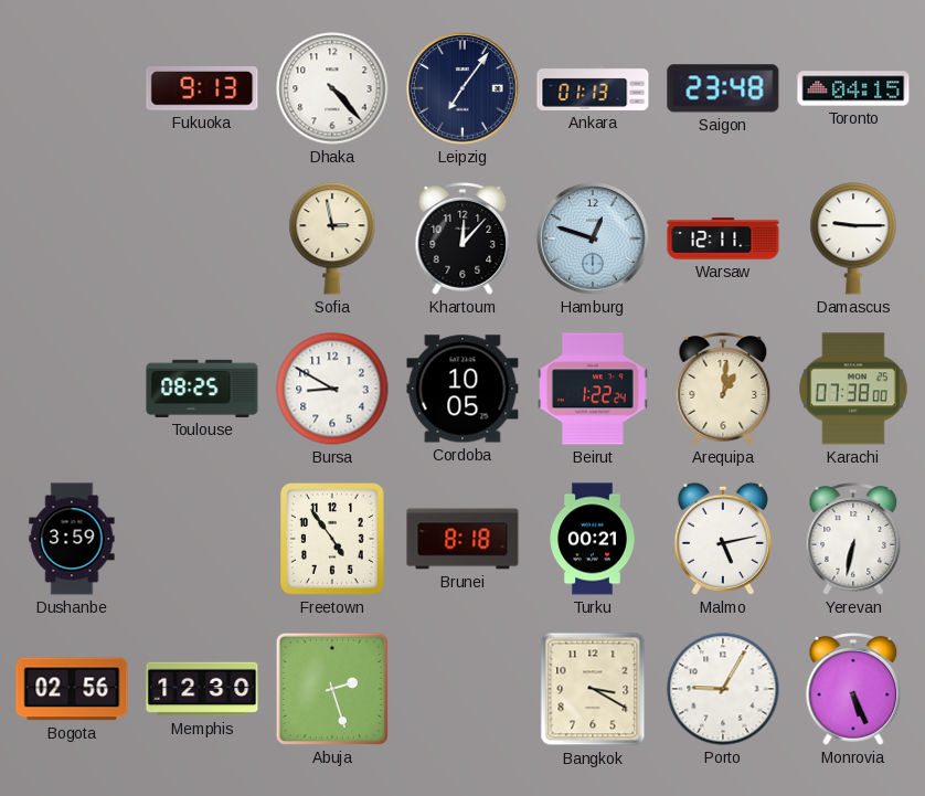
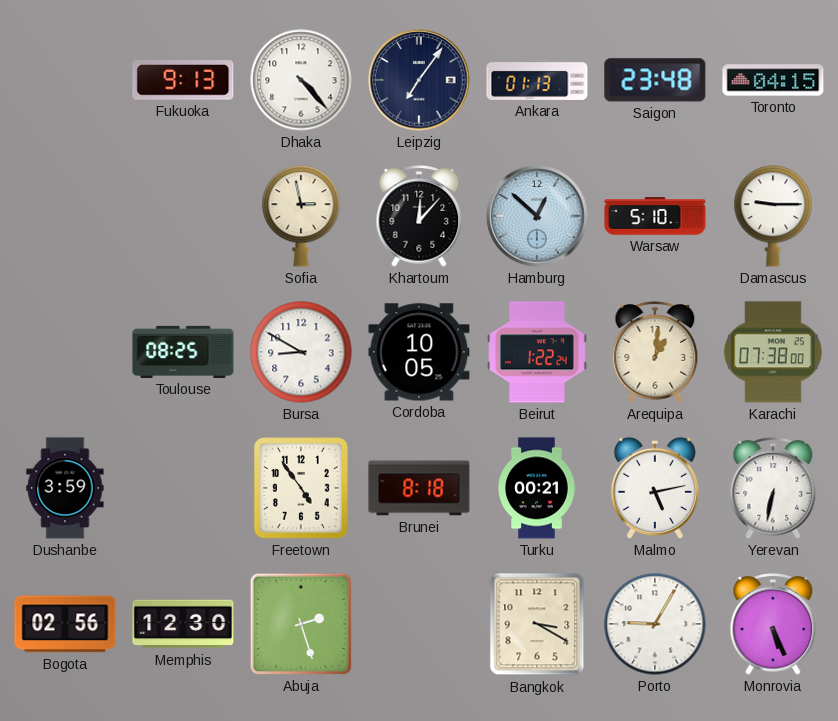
Hamburg: 12:48 -> 12:52 (537, 216)
Warsaw: 12:11 -> 5:10 (655, 216)
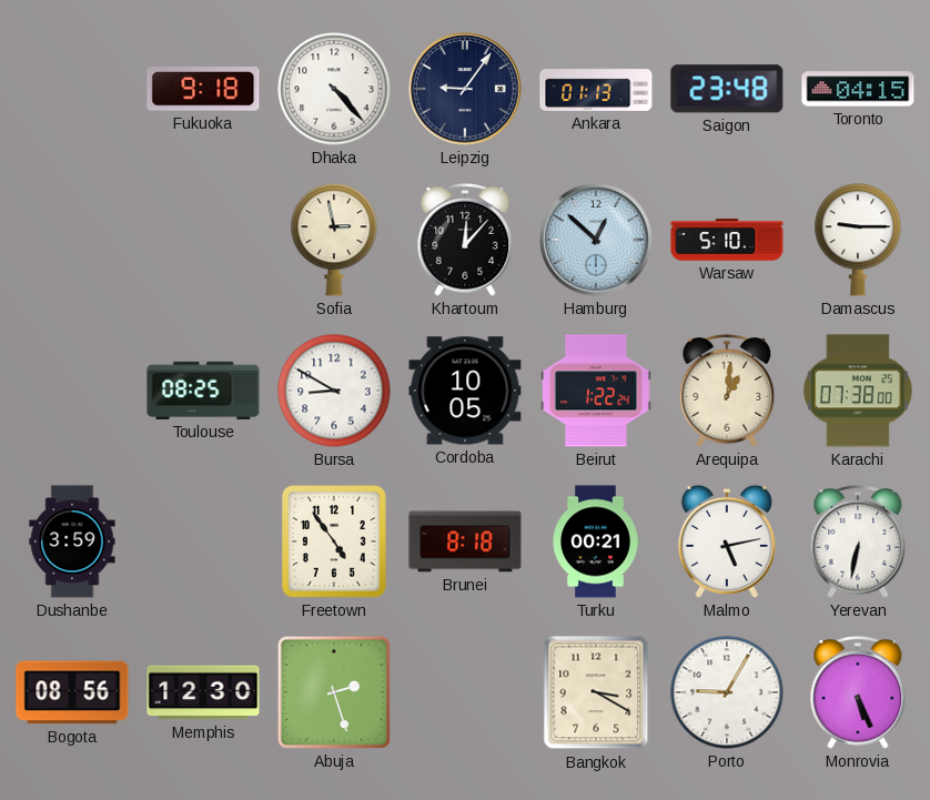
Fukuoka: 9:13 -> 9:18 (203, 89)
Leipzig: 7:06 -> 9:06 (465, 89)
Bogota: 02:56 -> 08:56 (72, 692)
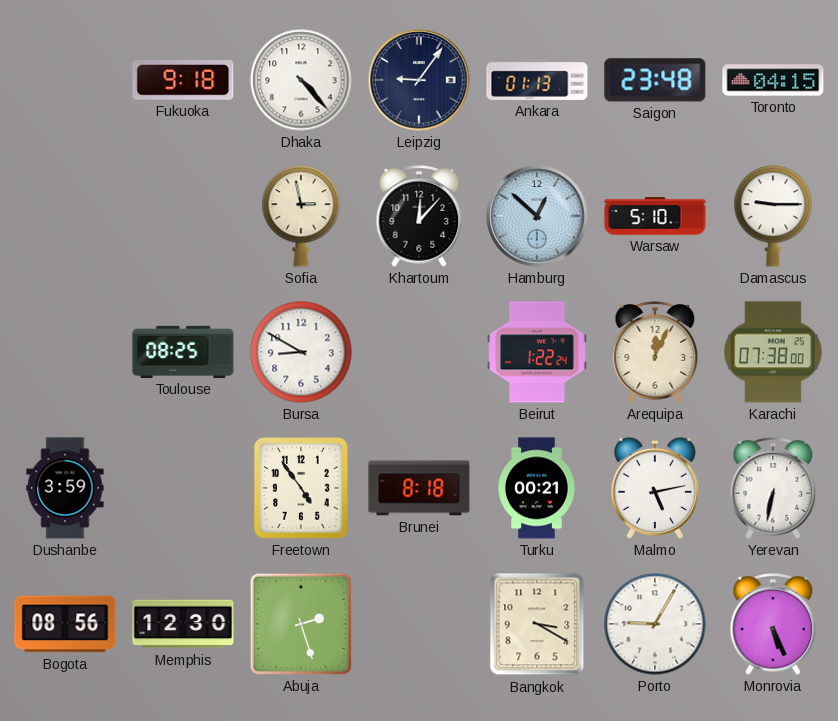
Cordoba: 10:05 -> none (465, 391)
Arequipa: 1:01 -> 12:04 (655, 353)
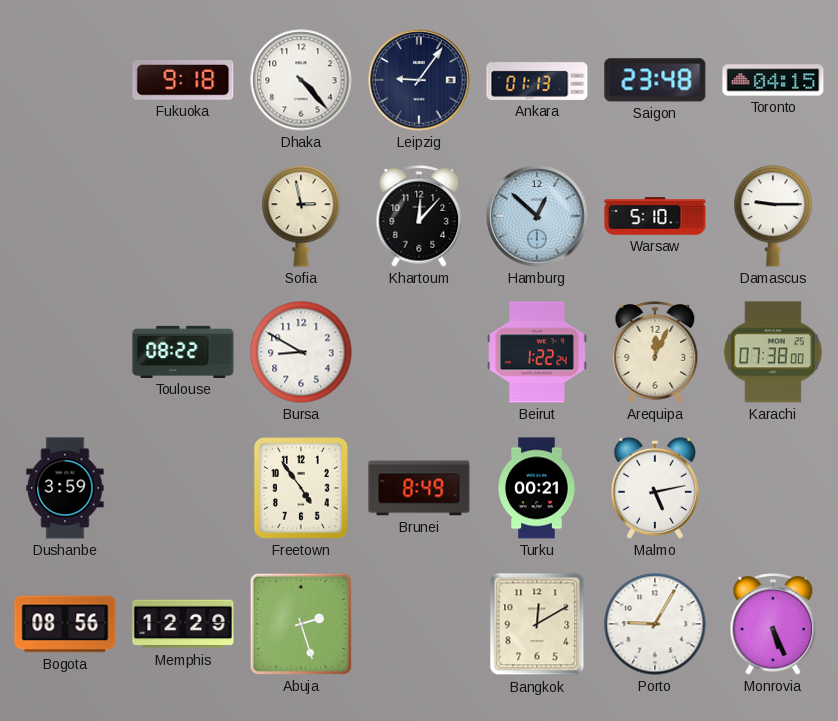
Toulouse: 08:25 -> 08:22 (183, 352)
Brunei: 8:18 -> 8:49 (419, 488)
Yerevan: 6:32 -> none (773, 489)
Memphis: 12:30 -> 12:29 (183, 624)
Bangkok: 3:20 -> 12:10 (537, 624)
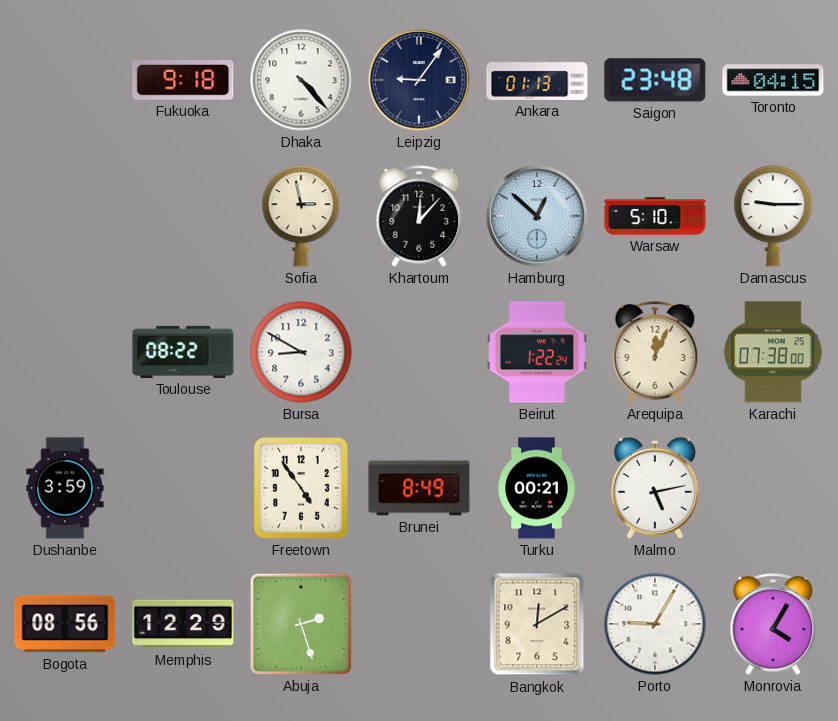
Monrovia: 5:26 -> 4:05 (773, 625)
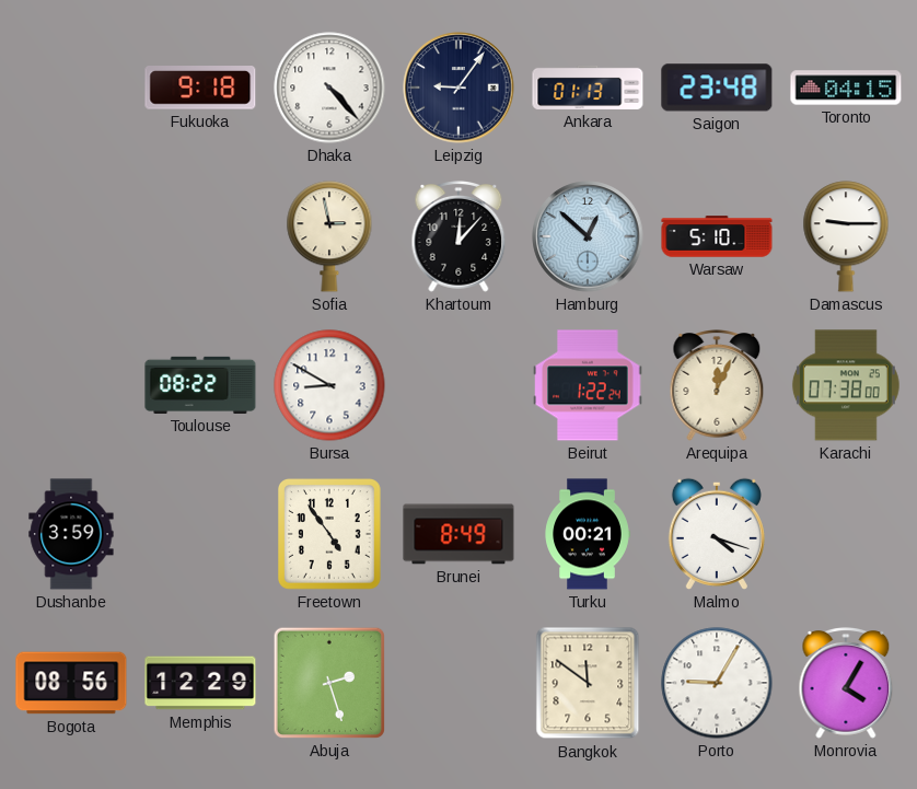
Malmo: 5:13 -> 4:18 (717, 534)
Bangkok: 12:10 -> 11:51 (588, 683)
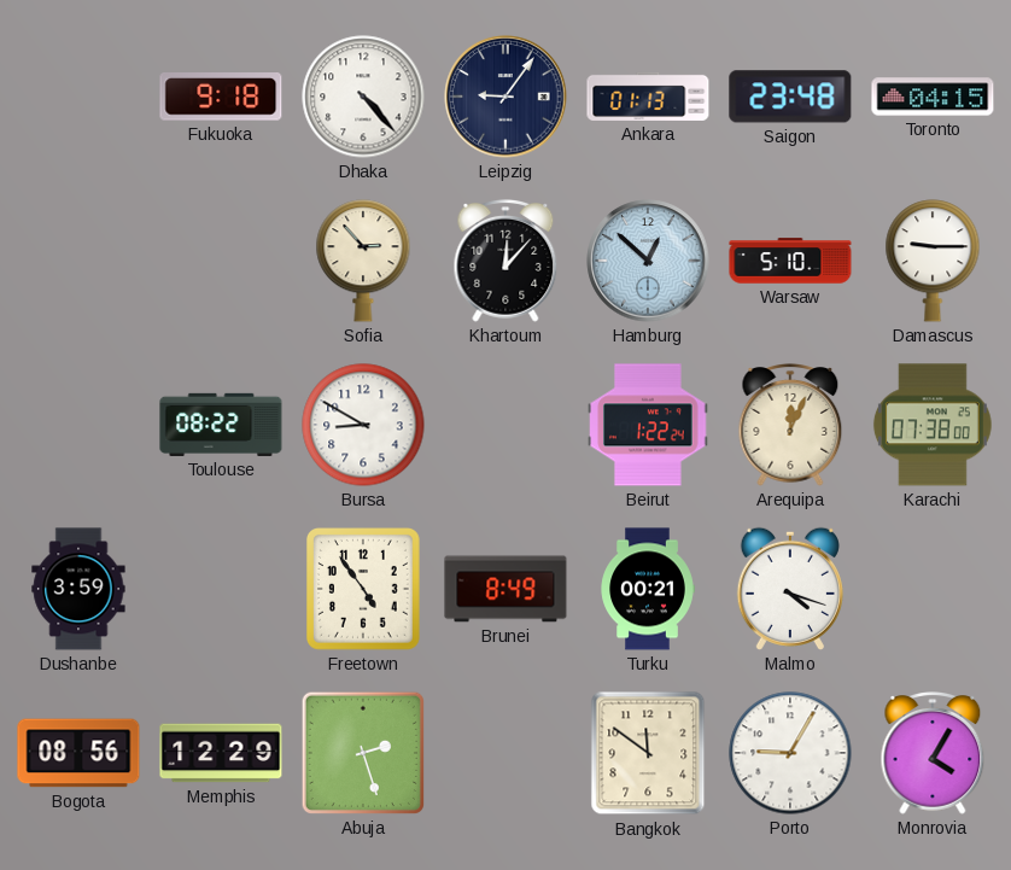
Sofia: 2:58 -> 2:53 (363, 261)
